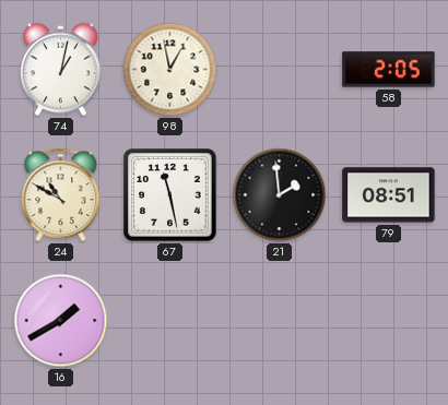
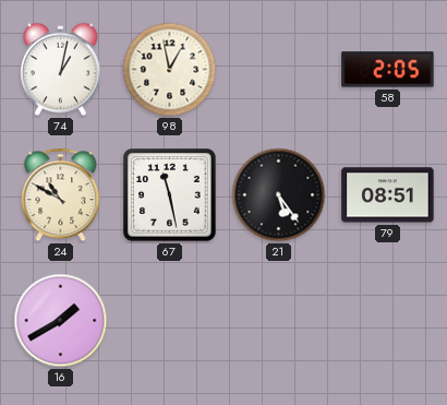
21: 1:59 -> 5:24 (279, 195)
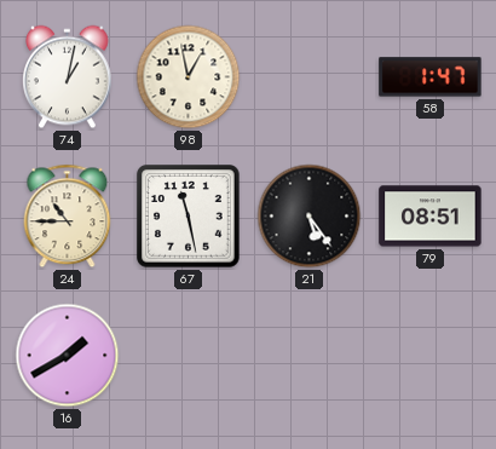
58: 2:05 -> 1:47 (431, 77)
24: 10:50 -> 10:45 (68, 217)
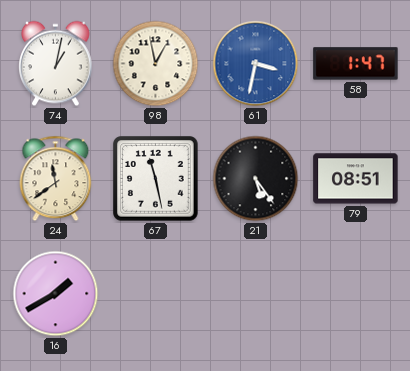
61: none -> 3:32 (256, 64)
24: 10:45 -> 11:39 (56, 179)
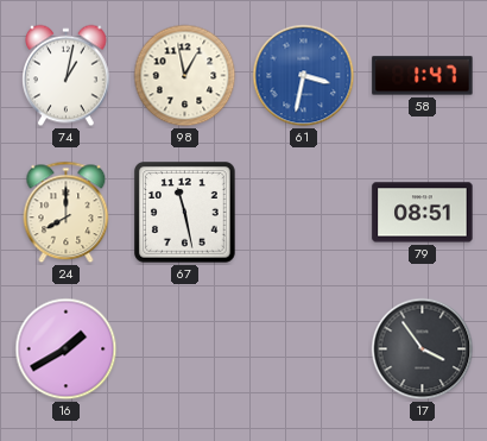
24: 11:39 -> 8:00 (67, 213)
21: 5:24 -> none (256, 179)
17: none -> 3:54 (423, 349)
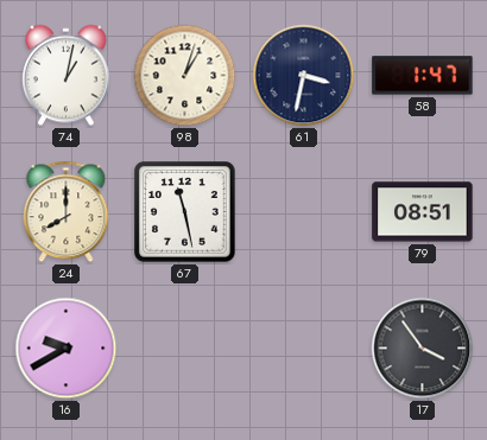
98: 12:58 -> 1:03 (185, 76)
61 dial: blue -> navy (304, 76)
16: 1:40 -> 9:40 (67, 349)
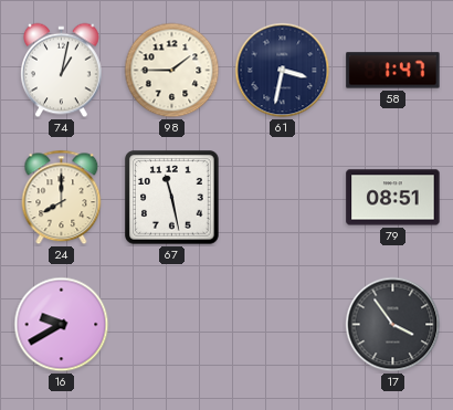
98: 1:03 -> 1:45 (172, 71)
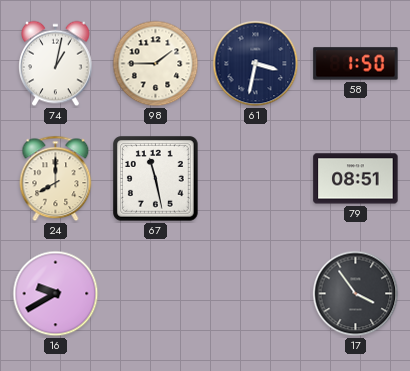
58: 1:47 -> 1:50 (356, 64)
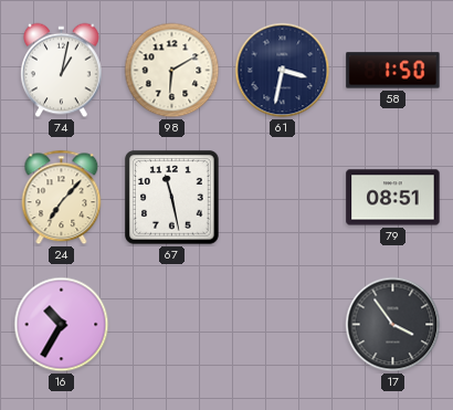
98: 1:45 -> 6:10 (172, 71)
24: 8:00 -> 7:07 (62, 198)
16: 9:40 -> 10:35 (62, 325)
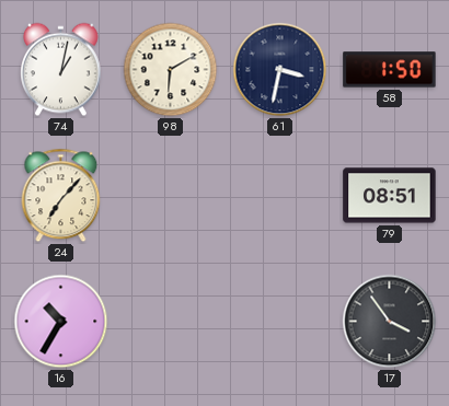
67: 11:28 -> none (172, 198)
